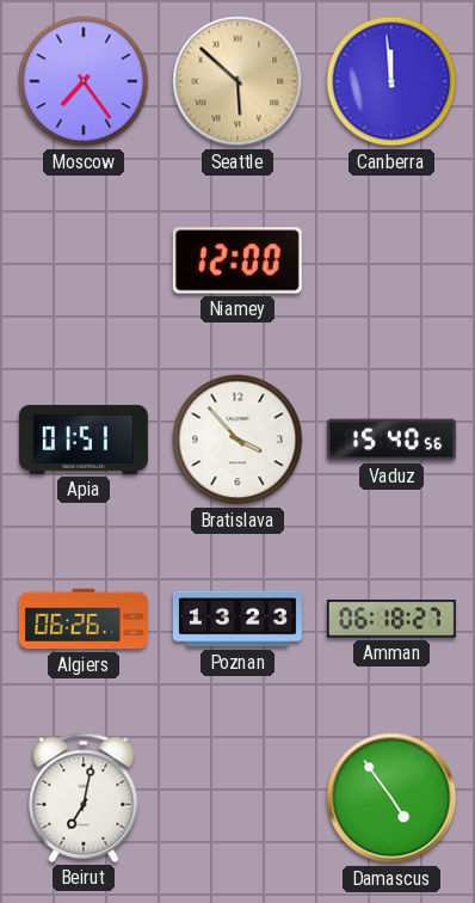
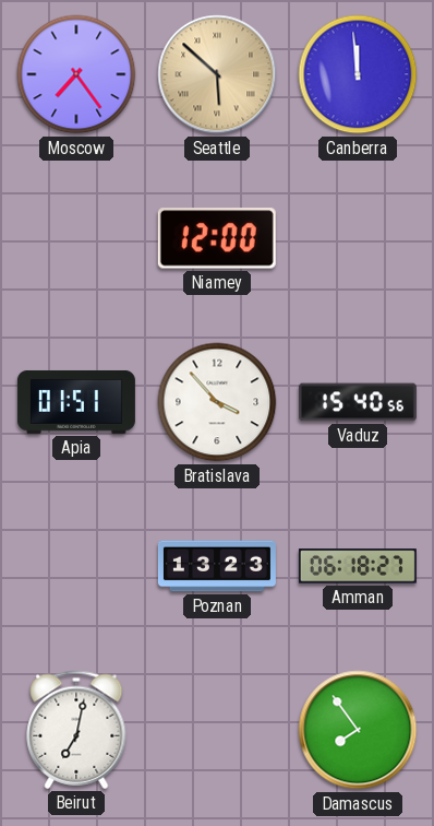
Algiers: 06:26 -> none (84, 619)
Damascus: 4:54 -> 7:54 (358, 730)
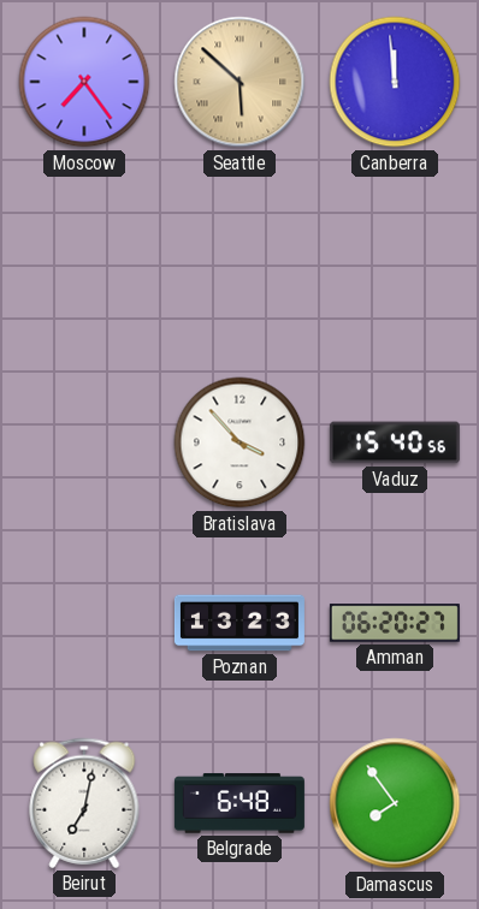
Niamey: 12:00 -> none (217, 238)
Apia: 01:51 -> none (76, 402)
Amman: 06:18 -> 06:20 (395, 623)
Belgrade: none -> 6:48 (239, 803)
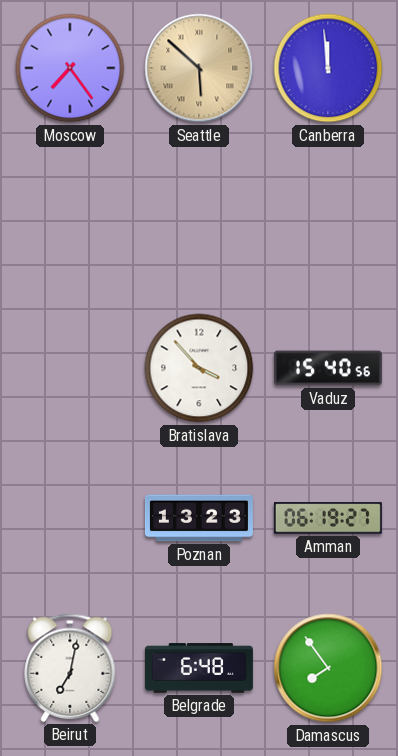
Amman: 06:20 -> 06:19 (328, 518)
